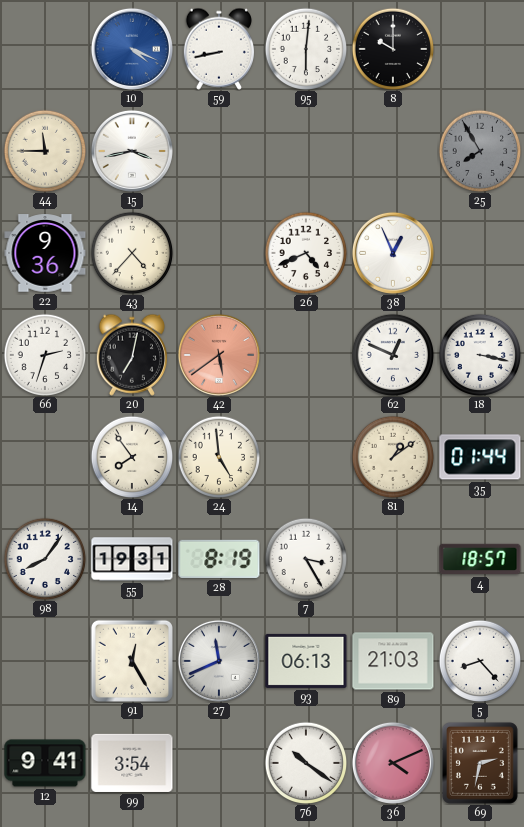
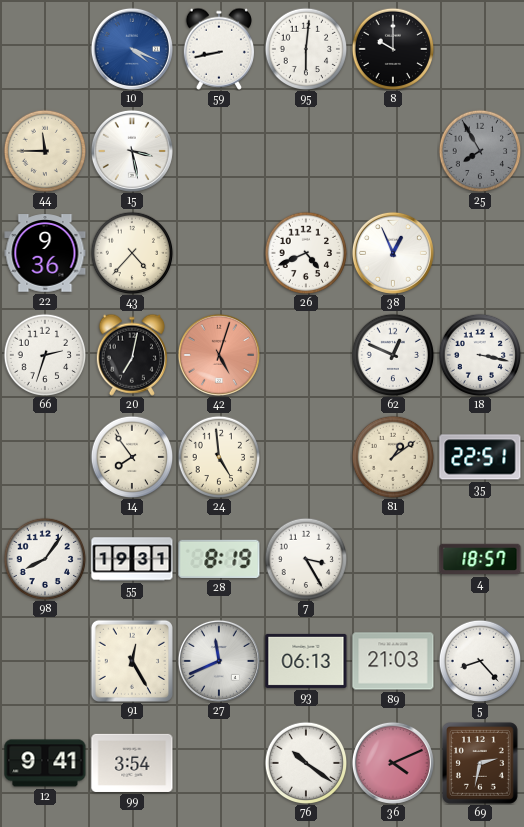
15: 3:43 -> 3:28 (132, 151)
42: 5:39 -> 5:03 (219, 355)
35: 01:44 -> 22:51 (480, 457)
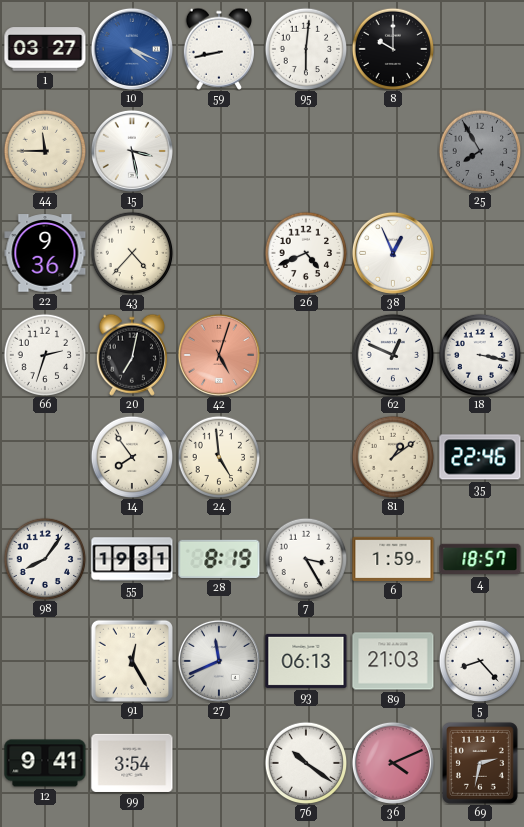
1: none -> 03:27 (45, 49)
35: 22:51 -> 22:46 (480, 457)
6: none -> 1:59 (393, 559)
